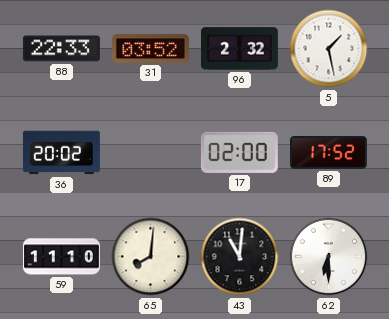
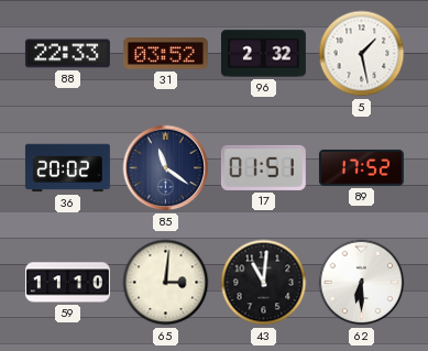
85: none -> 11:21 (166, 168)
17: 02:00 -> 01:51 (263, 167)
65: 8:01 -> 3:01 (166, 283)
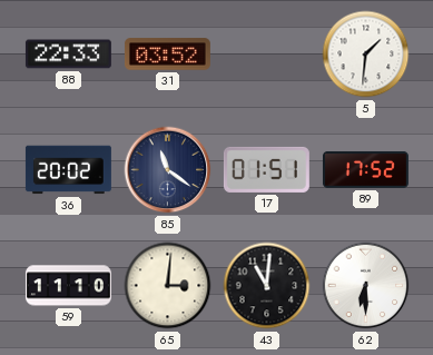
96: 2:32 -> none (263, 54)
5: 1:28 -> 1:31 (366, 55)
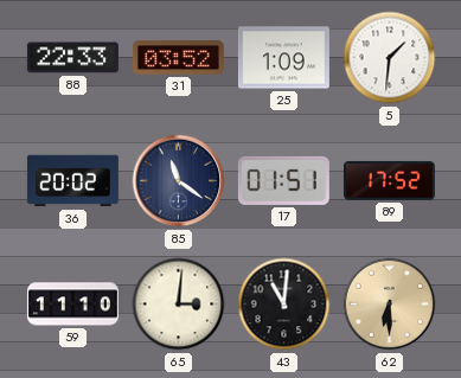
25: none -> 1:09 (283, 58)
62 dial: white -> champagne (390, 305)
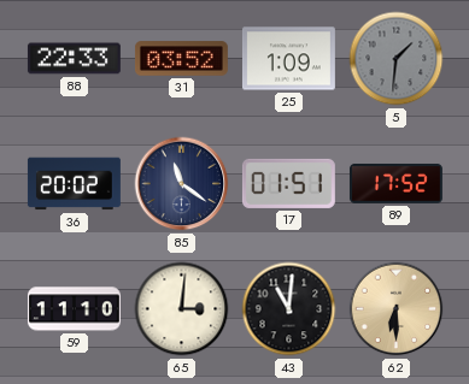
5 dial: white -> grey (397, 59)
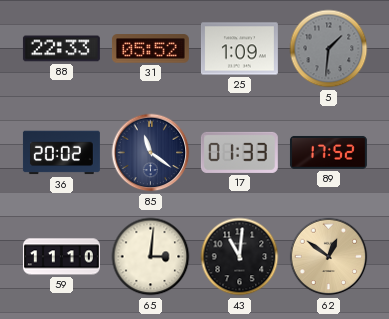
31: 03:52 -> 05:52 (150, 49)
17: 01:51 -> 01:33 (239, 152)
62: 6:30 -> 12:51 (329, 257)
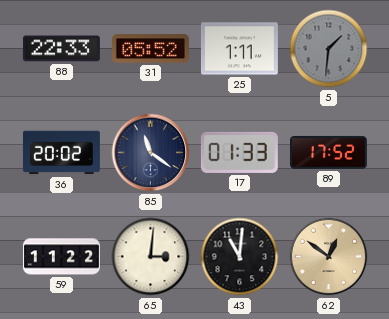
25: 1:09 -> 1:11 (239, 49)
59: 11:10 -> 11:22 (61, 257)
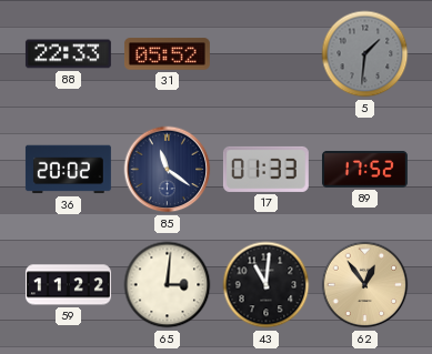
25: 1:11 -> none (239, 49)
62: 12:51 -> 12:54 (365, 285)
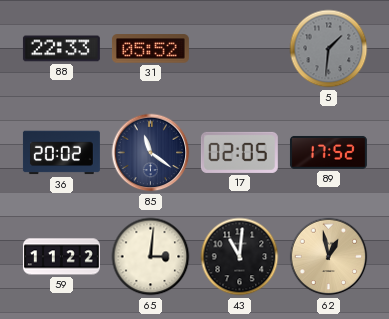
17: 01:33 -> 02:05 (239, 152)
62: 12:54 -> 12:58 (329, 257)
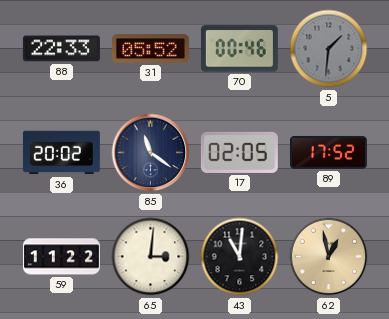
70: none -> 00:46 (239, 49)
